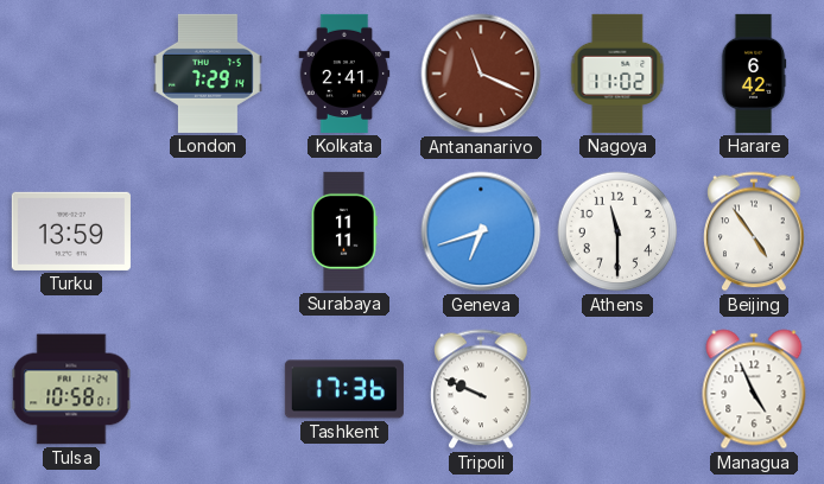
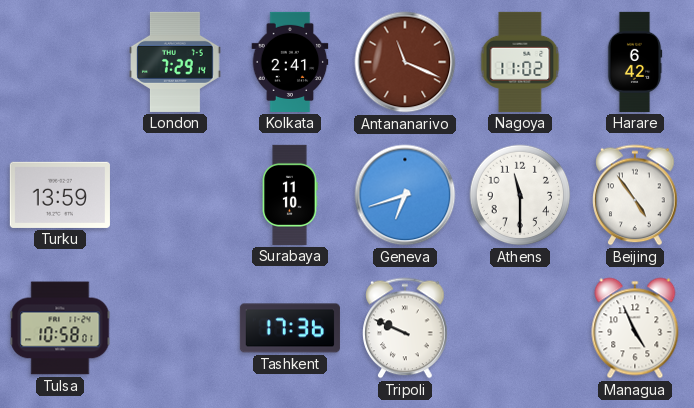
Surabaya: 11:11 -> 11:10 (290, 195)
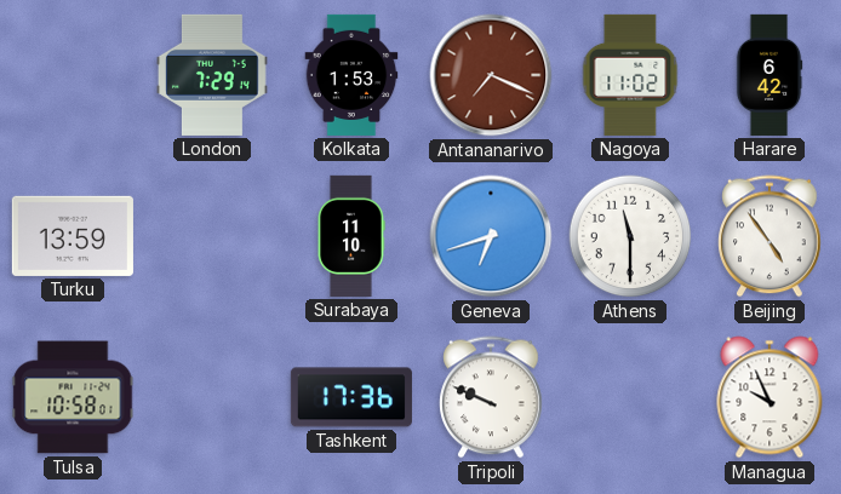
Kolkata: 2:41 -> 1:53 (351, 75)
Antananarivo: 11:19 -> 7:19 (491, 75)
Managua: 4:56 -> 9:56 (770, 397)
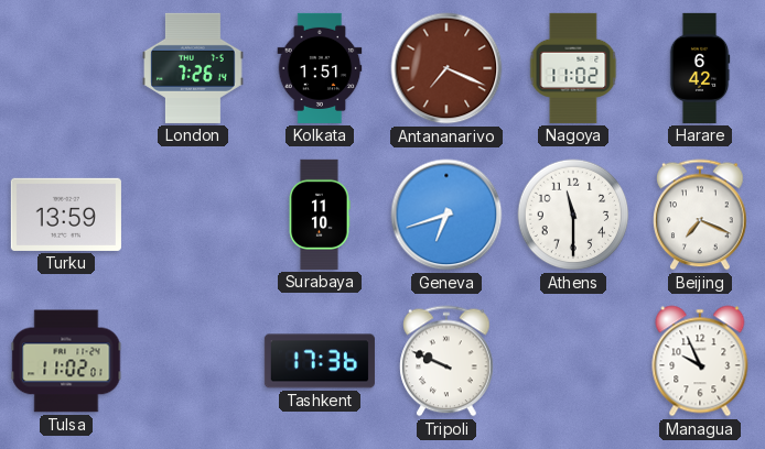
London: 7:29 -> 7:26 (194, 68)
Kolkata: 1:53 -> 1:51 (320, 68)
Beijing: 4:54 -> 7:19 (700, 215)
Tulsa: 10:58 -> 11:02 (66, 361)
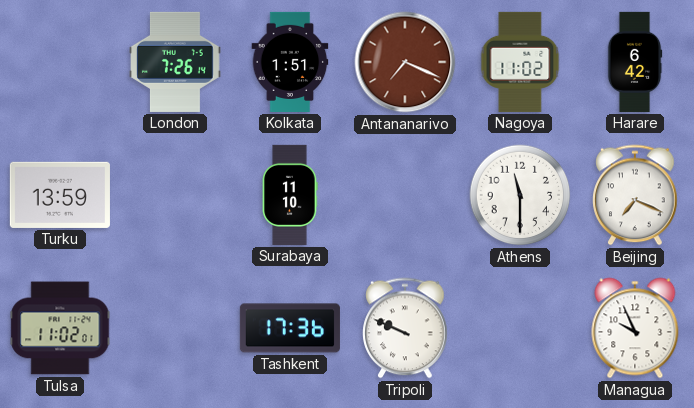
Geneva: 6:42 -> none (446, 215)
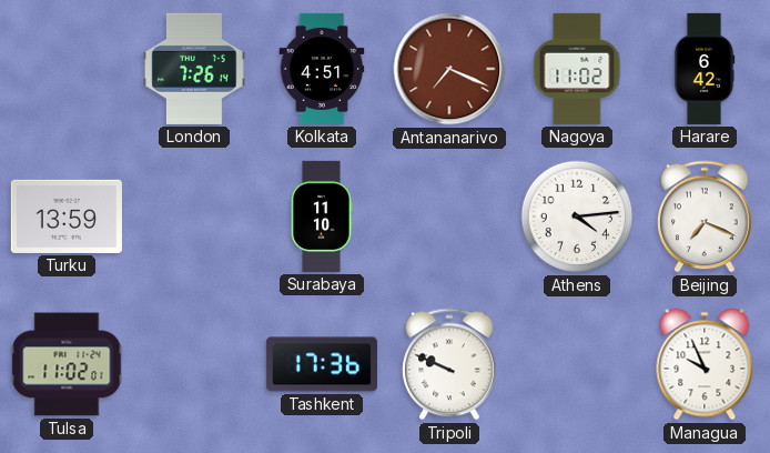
Kolkata: 1:51 -> 4:51 (322, 69)
Athens: 11:30 -> 4:14 (577, 217)
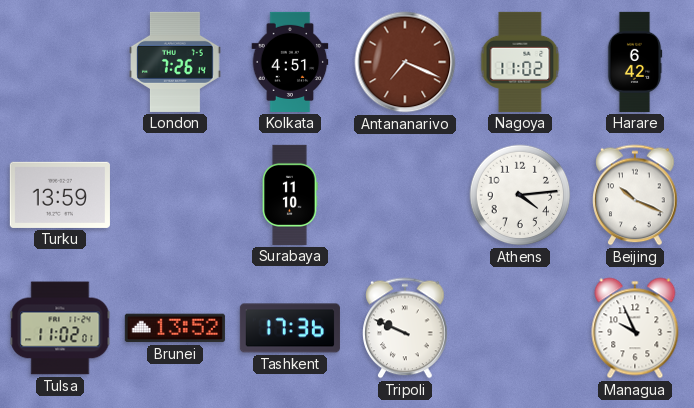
Beijing: 7:19 -> 10:19 (635, 195)
Brunei: none -> 13:52 (175, 328)
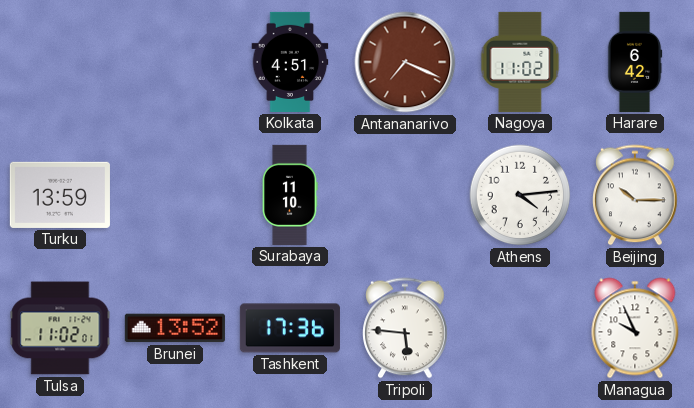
London: 7:26 -> none (176, 62)
Beijing: 10:19 -> 10:15 (635, 195)
Tripoli: 9:49 -> 5:46 (405, 328)
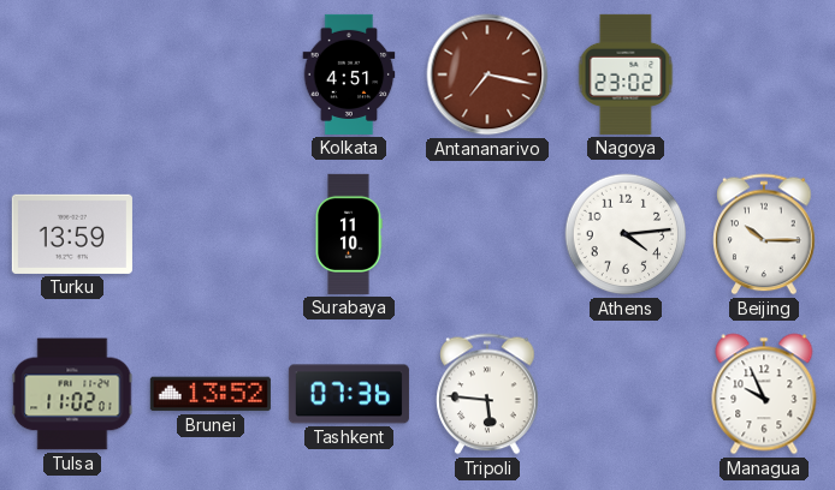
Antananarivo: 7:19 -> 7:17 (487, 74)
Nagoya: 11:02 -> 23:02 (626, 74)
Harare: 6:42 -> none (635, 62)
Tashkent: 17:36 -> 07:36 (349, 394)
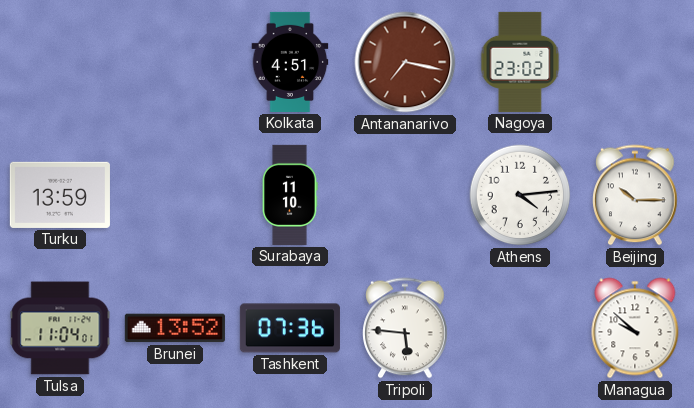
Tulsa: 11:02 -> 11:04 (60, 328)
Managua: 9:56 -> 9:52 (635, 328)
